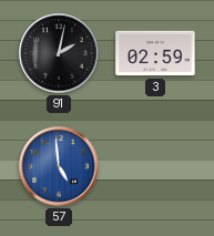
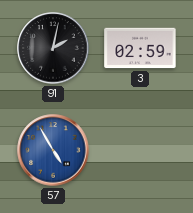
57: 4:59 -> 4:55 (53, 150)
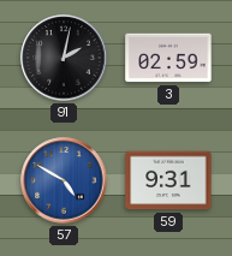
57: 4:55 -> 4:50 (64, 180)
59: none -> 9:31 (168, 180)
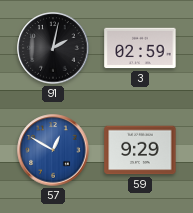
57: 4:50 -> 12:50 (53, 150)
59: 9:31 -> 9:29 (140, 150)
